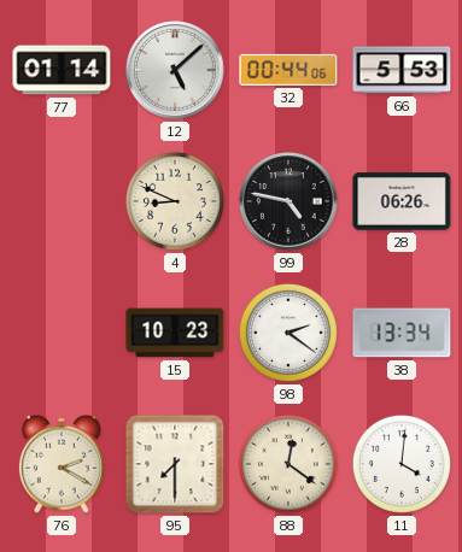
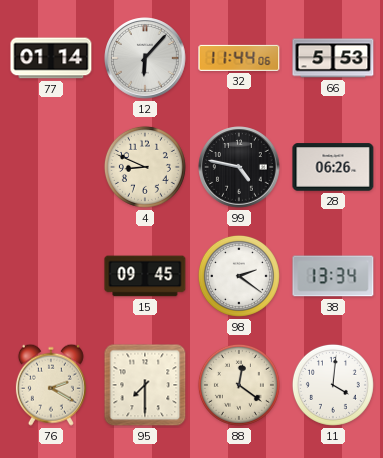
12: 5:08 -> 6:07 (145, 58)
32: 00:44 -> 11:44 (239, 58)
15: 10:23 -> 09:45 (145, 276)
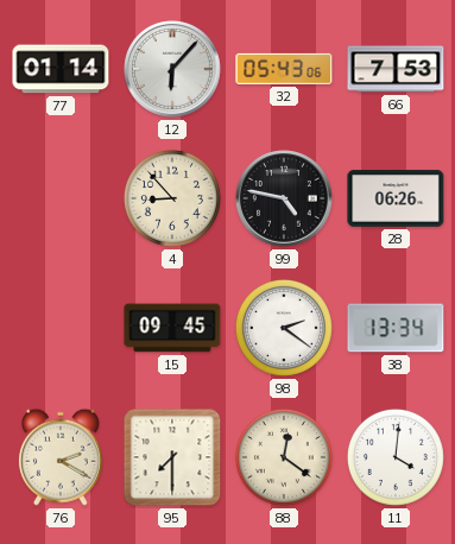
32: 11:44 -> 05:43 (284, 69)
66: 5:53 -> 7:53 (396, 69)
4: 8:49 -> 8:53 (172, 198)
